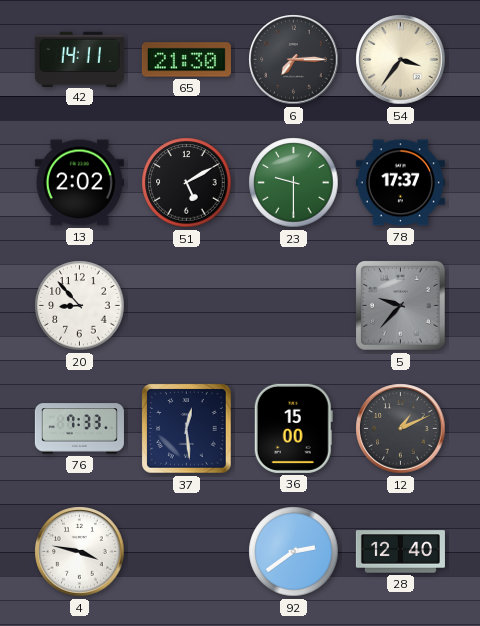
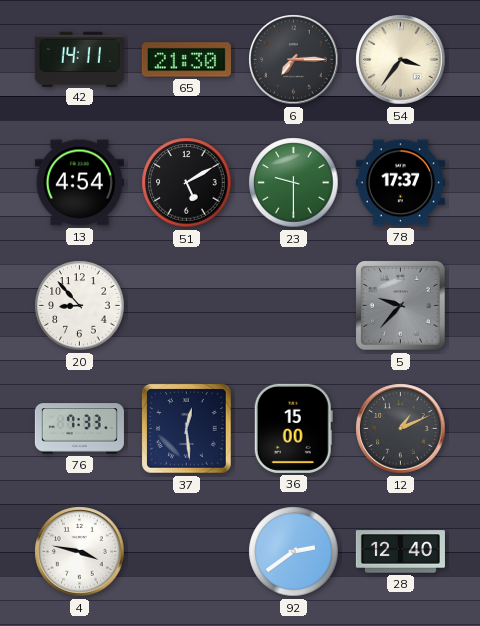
13: 2:02 -> 4:54 (79, 183)
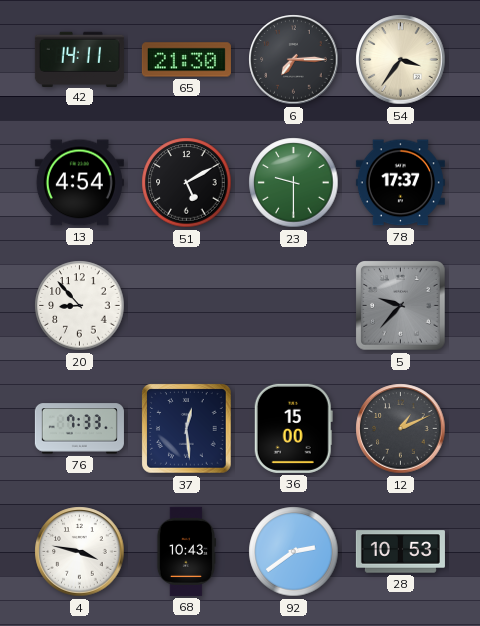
68: none -> 10:43 (185, 551)
28: 12:40 -> 10:53 (400, 552)
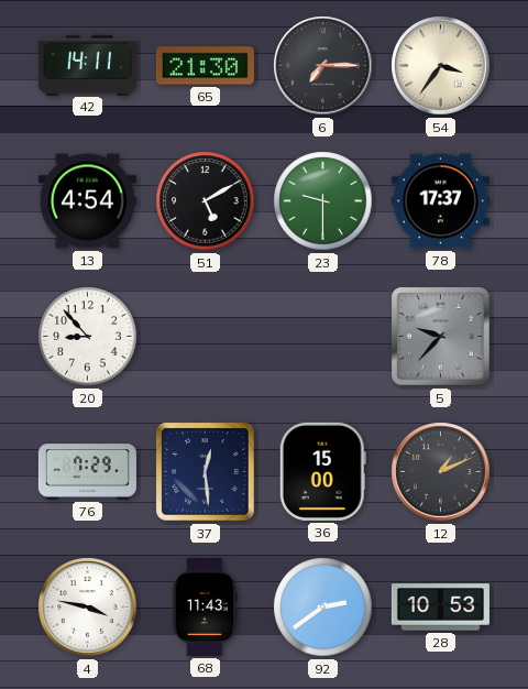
76: 7:33 -> 7:29 (87, 472)
68: 10:43 -> 11:43 (204, 606)
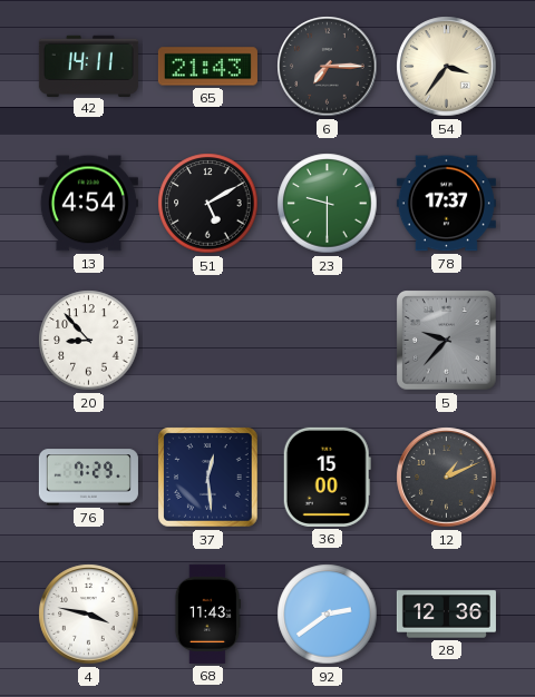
65: 21:30 -> 21:43 (207, 67)
28: 10:53 -> 12:36 (446, 615)
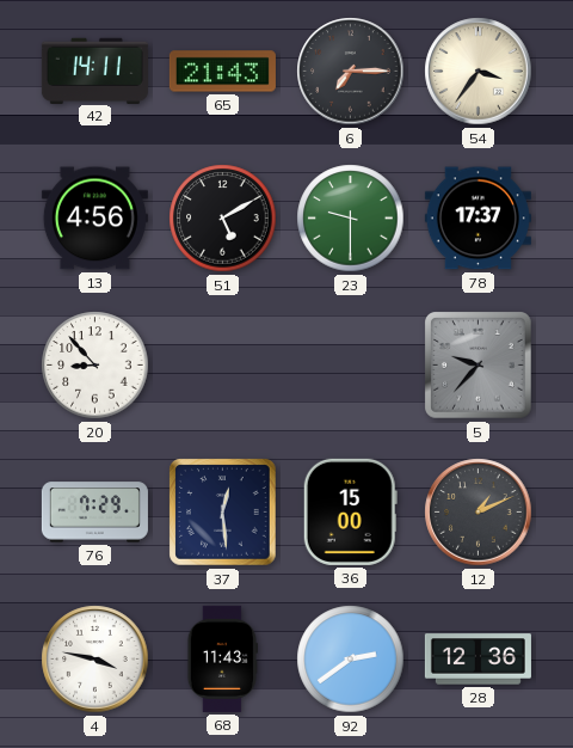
13: 4:54 -> 4:56 (94, 219)
